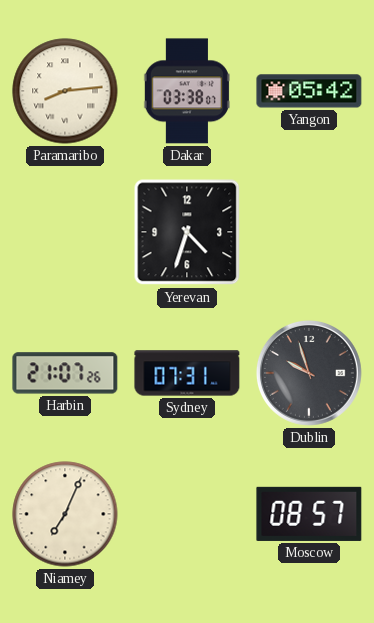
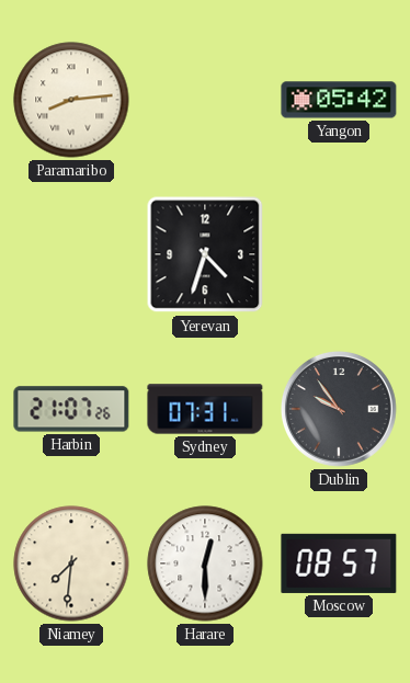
Dakar: 03:38 -> none (187, 91)
Dublin: 9:57 -> 9:54 (339, 409)
Niamey: 7:04 -> 7:31 (71, 564)
Harare: none -> 12:30 (205, 564)
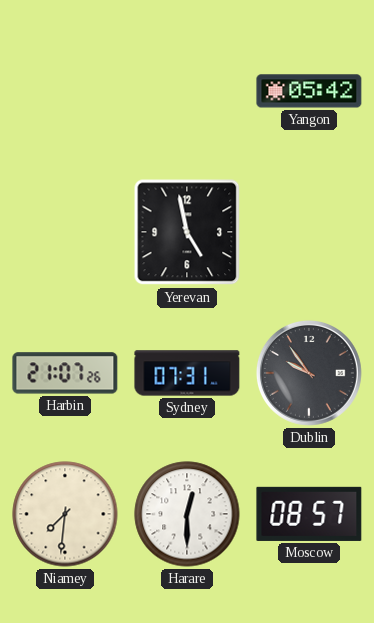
Paramaribo: 8:14 -> none (71, 100)
Yerevan: 4:33 -> 4:58 (187, 232)
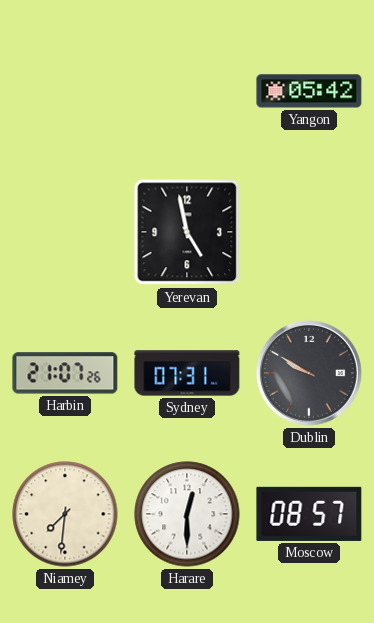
Dublin: 9:54 -> 9:50 (309, 373)
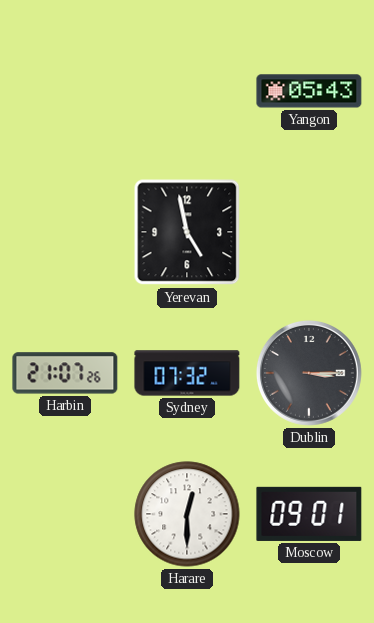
Yangon: 05:42 -> 05:43 (309, 91)
Sydney: 07:31 -> 07:32 (187, 373)
Dublin: 9:50 -> 3:15 (309, 373)
Niamey: 7:31 -> none (65, 514)
Moscow: 08:57 -> 09:01 (309, 514)
